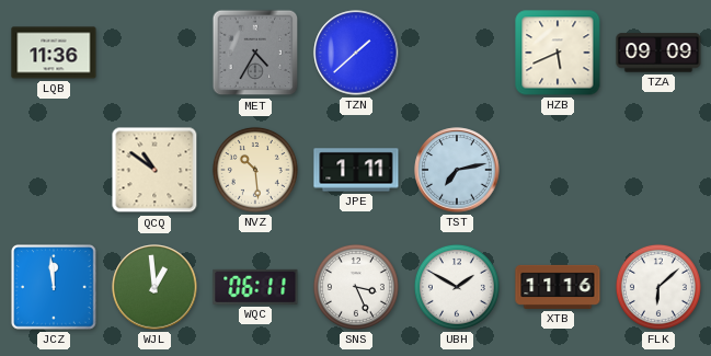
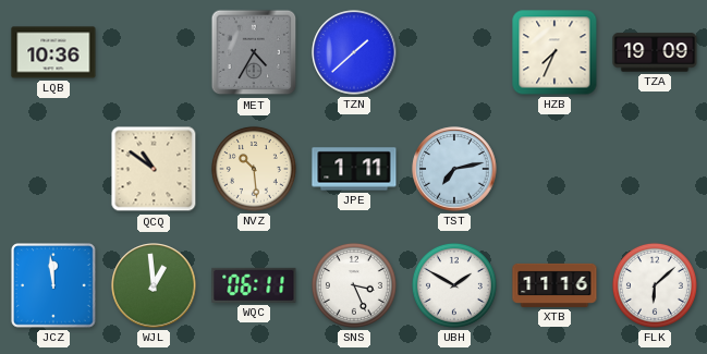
LQB: 11:36 -> 10:36 (53, 52)
HZB: 5:41 -> 7:34 (554, 52)
TZA: 09:09 -> 19:09 (655, 52)
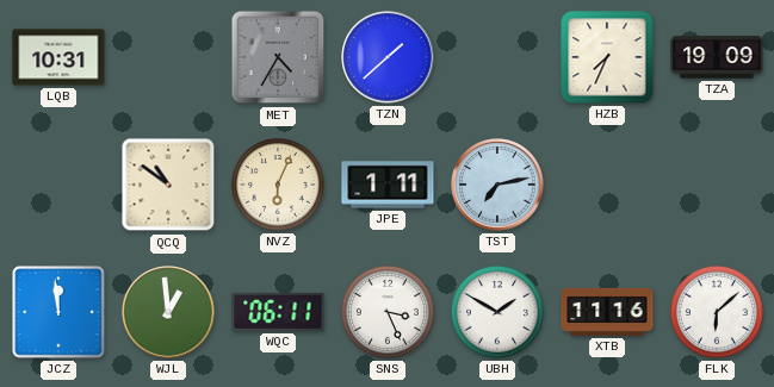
LQB: 10:36 -> 10:31 (58, 57)
NVZ: 10:29 -> 6:04 (278, 185)
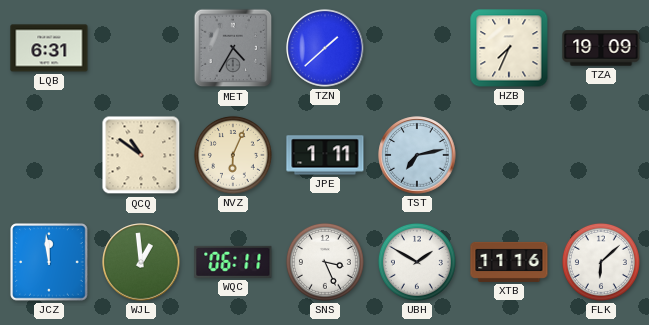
LQB: 10:31 -> 6:31 (49, 48)
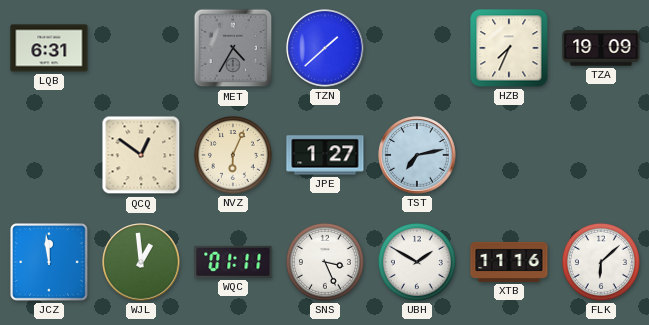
QCQ: 10:51 -> 12:51 (141, 155)
JPE: 1:11 -> 1:27 (325, 155)
WQC: 06:11 -> 01:11 (233, 262)
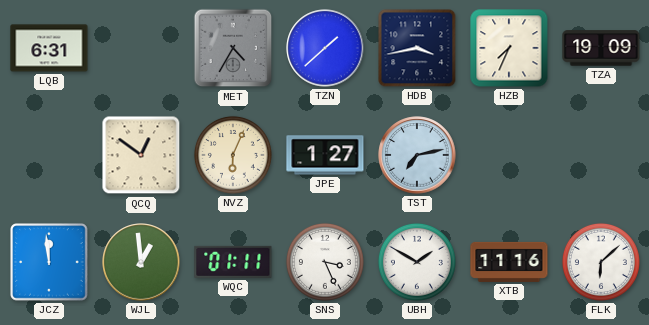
HDB: none -> 3:43 (417, 48)
